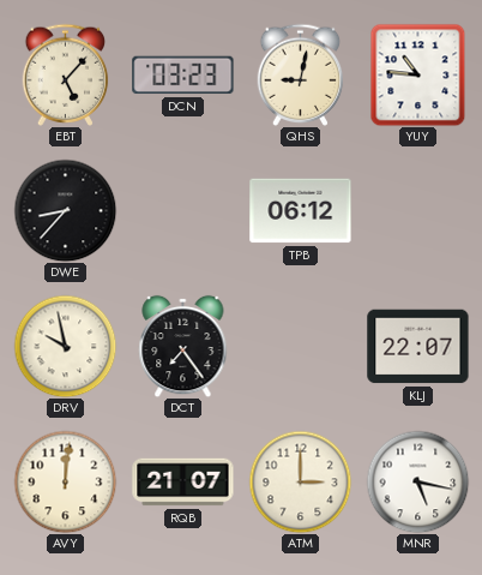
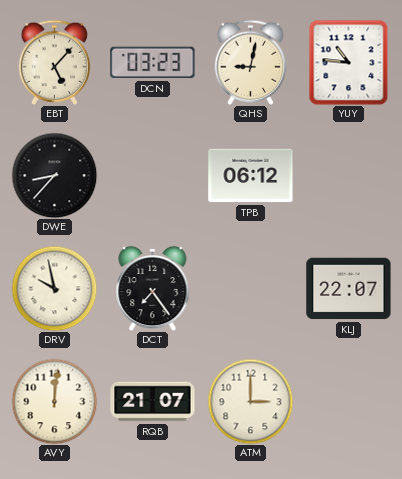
MNR: 5:17 -> none (417, 481)
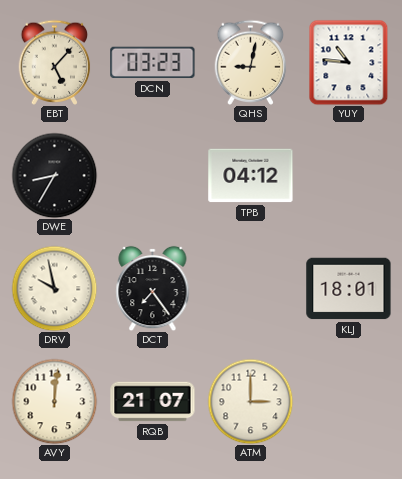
DWE: 8:37 -> 8:35 (54, 175)
TPB: 06:12 -> 04:12 (251, 176)
KLJ: 22:07 -> 18:01 (349, 289)
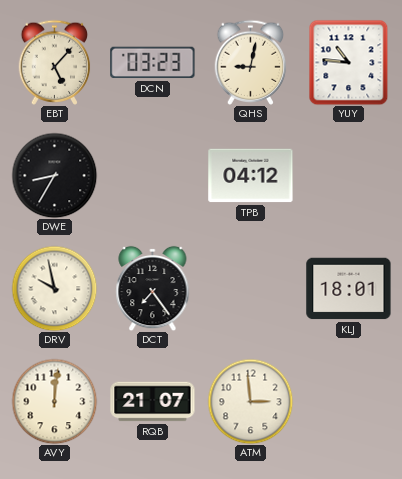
ATM: 3:00 -> 2:59 (250, 401)
